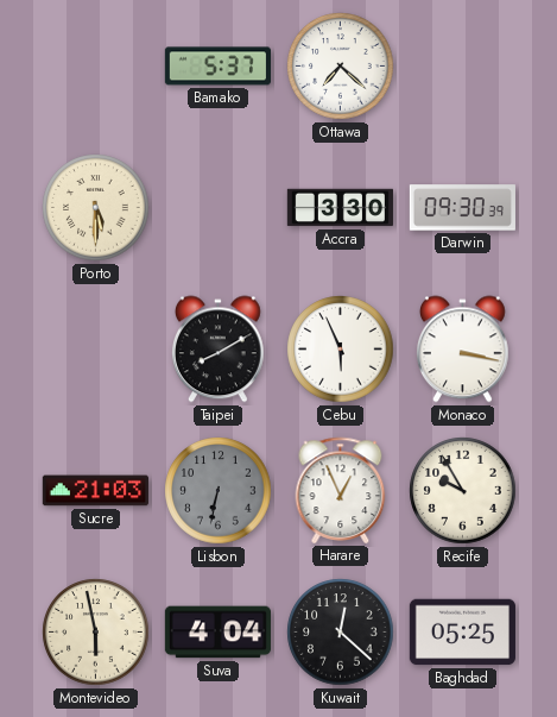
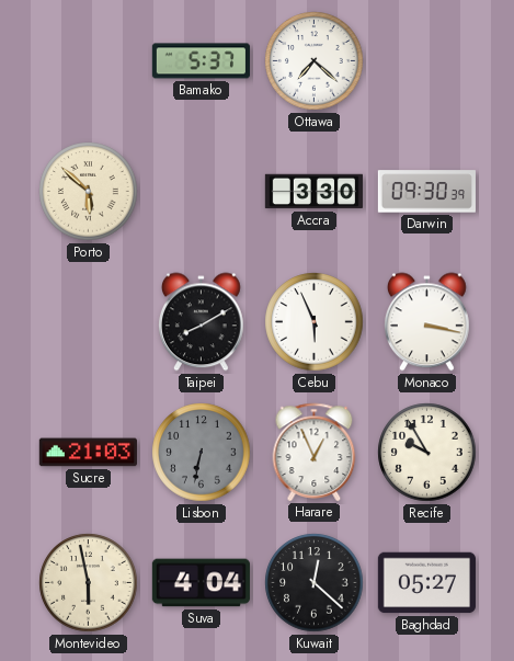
Porto: 5:30 -> 5:52 (89, 192)
Baghdad: 05:25 -> 05:27 (426, 583)
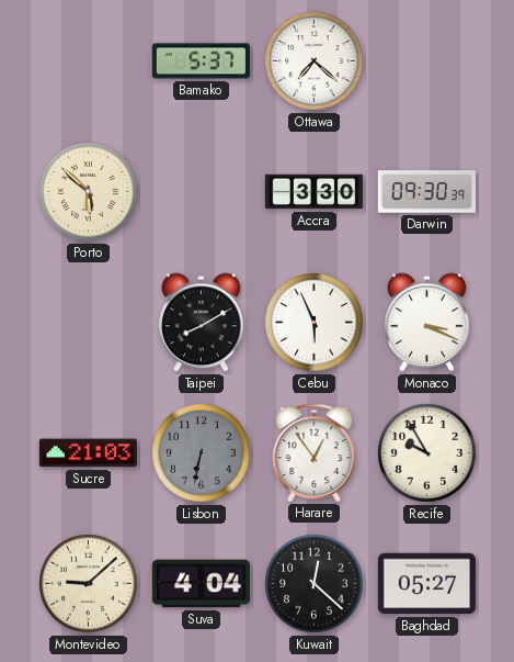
Monaco: 3:17 -> 3:19 (426, 323)
Harare: 12:56 -> 12:54 (315, 452)
Montevideo: 5:58 -> 9:08 (89, 584)
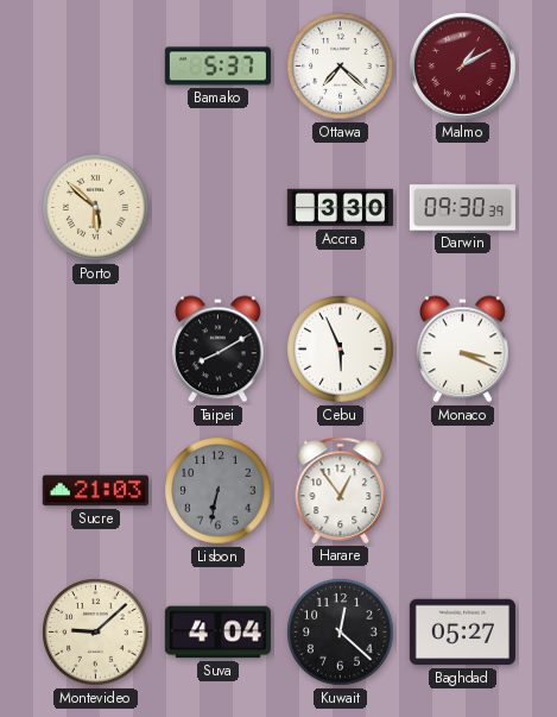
Malmo: none -> 1:10 (463, 67)
Recife: 9:55 -> none (427, 453)
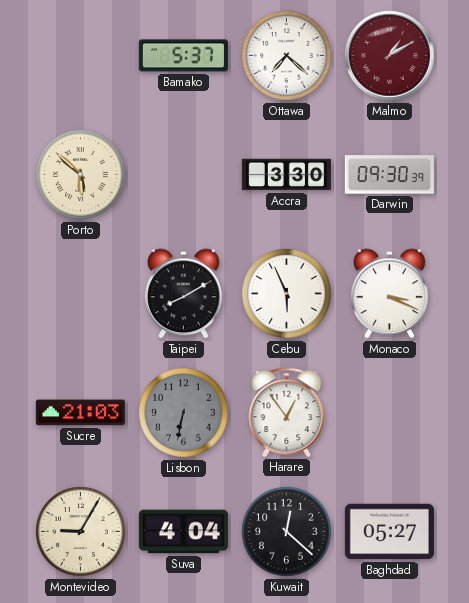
Montevideo: 9:08 -> 9:05 (81, 532)
